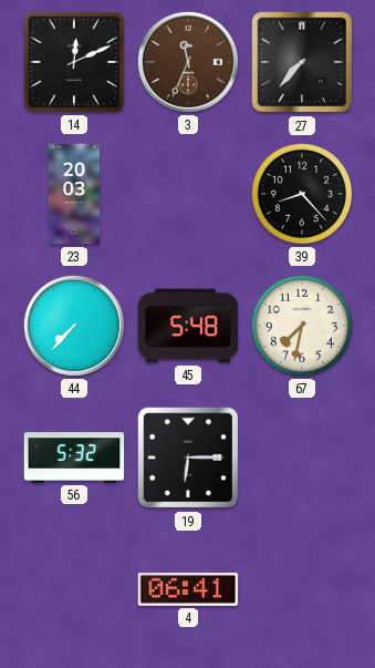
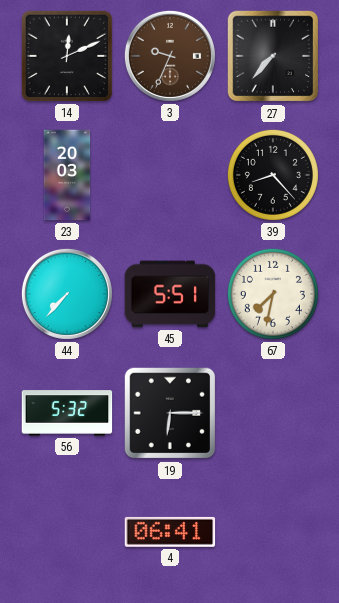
3: 11:34 -> 9:34 (170, 56)
45: 5:48 -> 5:51 (170, 294)
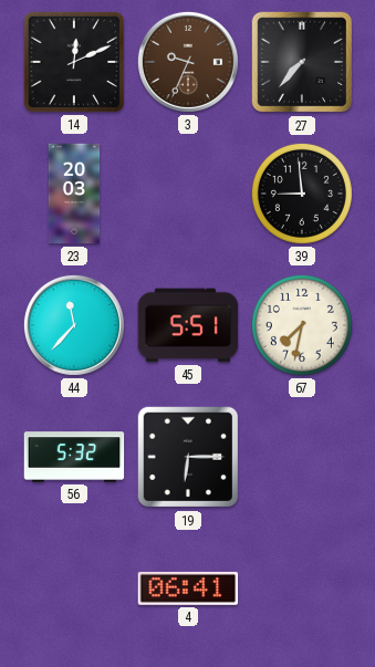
39: 8:23 -> 8:59 (302, 194)
44: 7:37 -> 11:37 (74, 325)
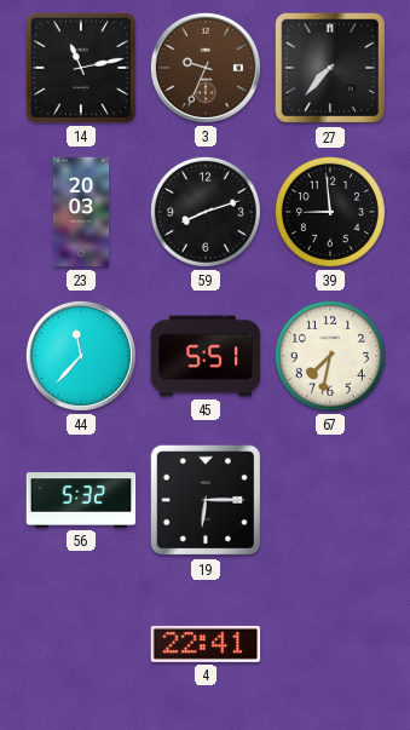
14: 12:11 -> 11:13 (81, 68)
59: none -> 8:12 (206, 212)
4: 06:41 -> 22:41 (206, 644)
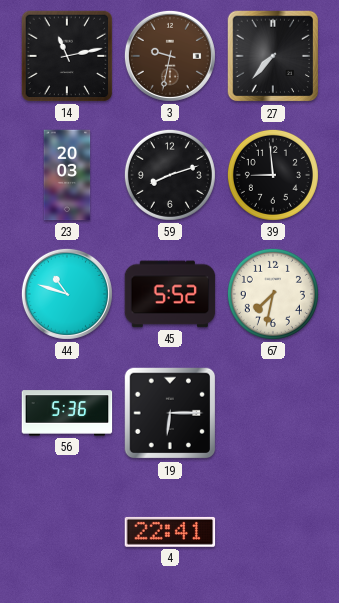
3: 9:34 -> 9:32 (170, 56)
44: 11:37 -> 10:48 (67, 294)
45: 5:51 -> 5:52 (170, 294)
56: 5:32 -> 5:36 (67, 413)
